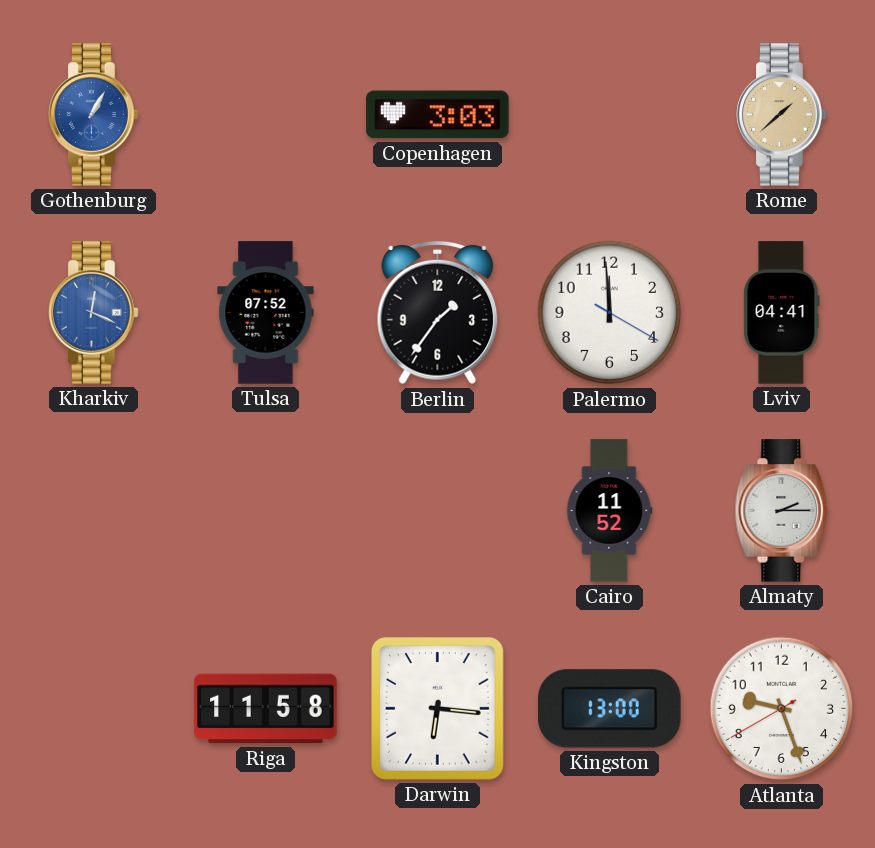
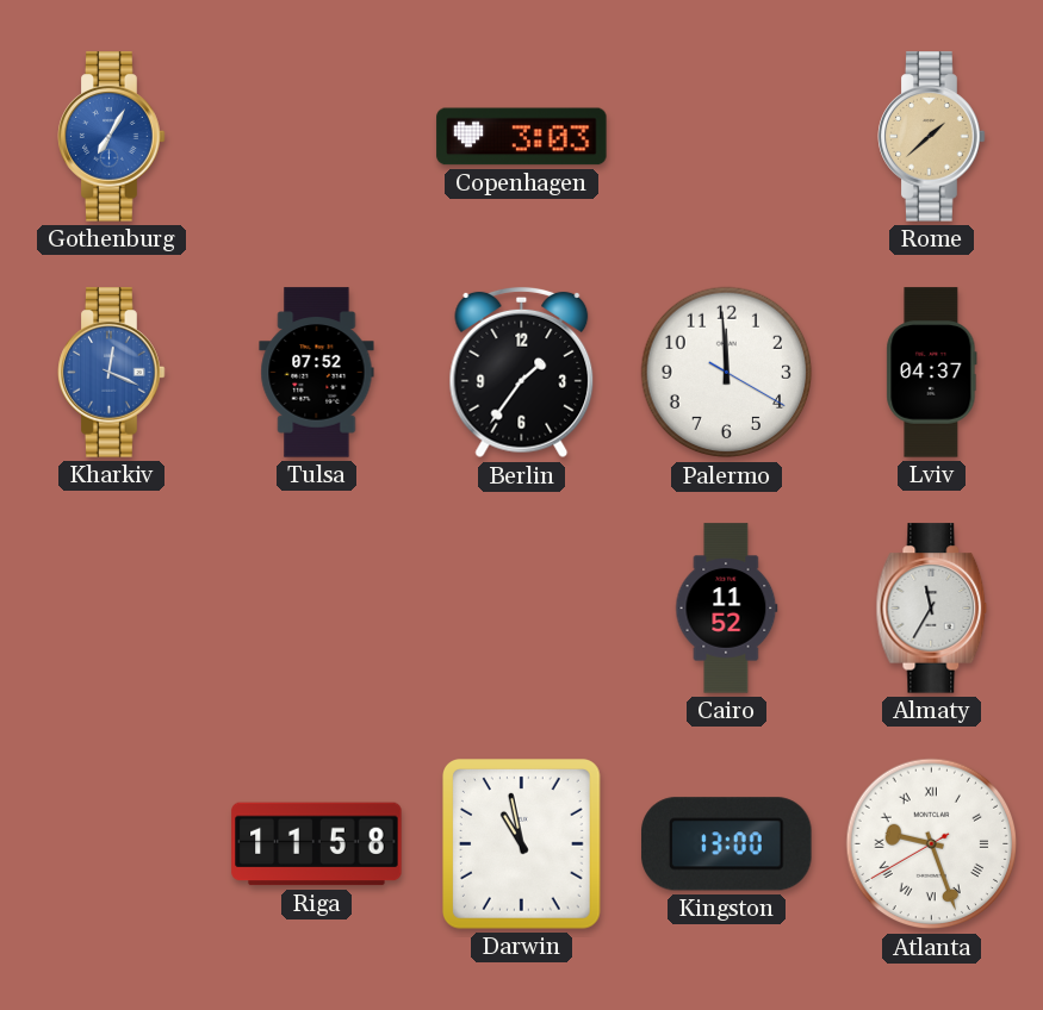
Gothenburg: 1:05 -> 7:05 (112, 137)
Lviv: 04:41 -> 04:37 (932, 373)
Almaty: 2:15 -> 11:35 (932, 609)
Darwin: 6:16 -> 10:58 (522, 844)
Atlanta numerals: Arabic -> Roman (932, 844)
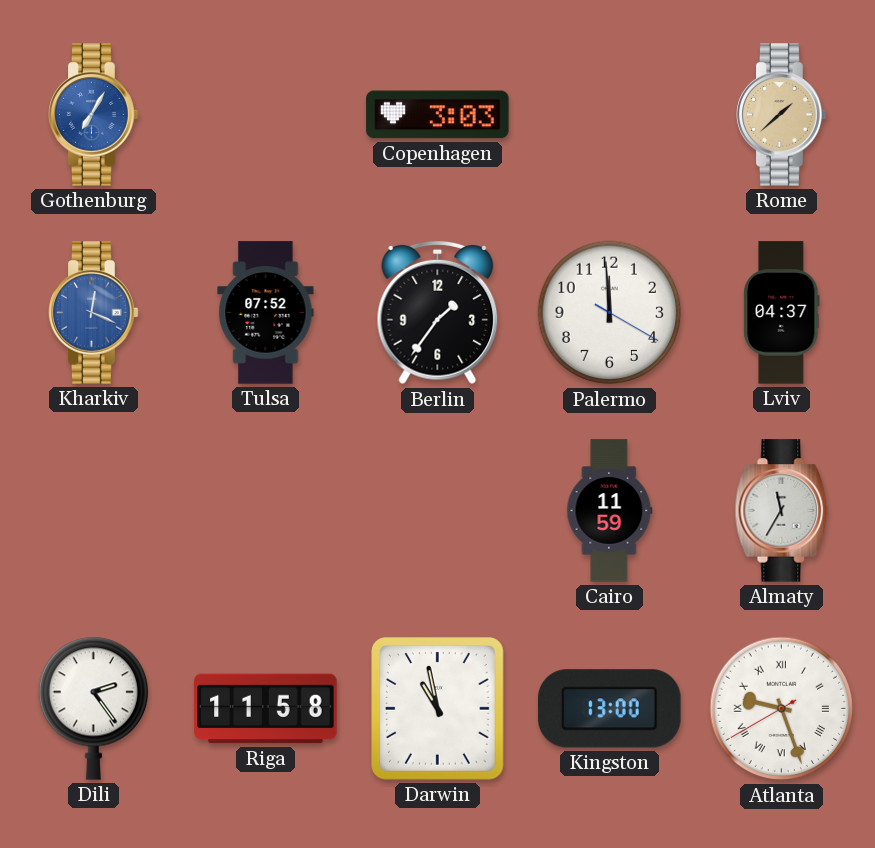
Cairo: 11:52 -> 11:59 (610, 511)
Dili: none -> 2:24 (93, 708)
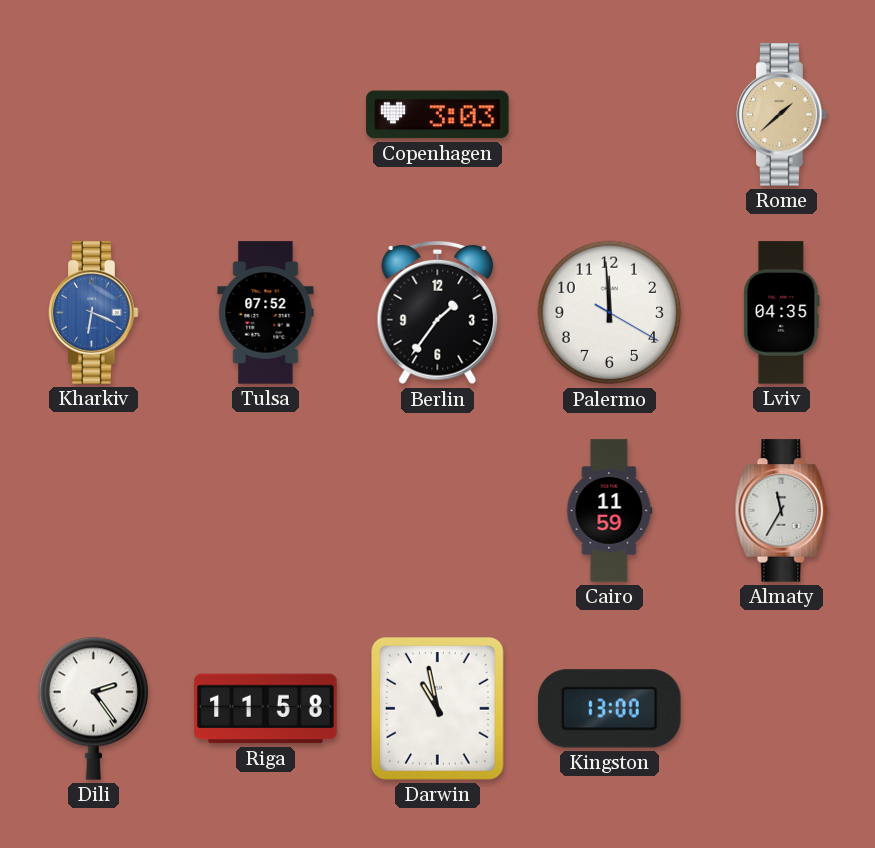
Gothenburg: 7:05 -> none (94, 115)
Kharkiv: 12:19 -> 6:19 (94, 313)
Lviv: 04:37 -> 04:35 (782, 313)
Atlanta: 9:26 -> none (782, 709)
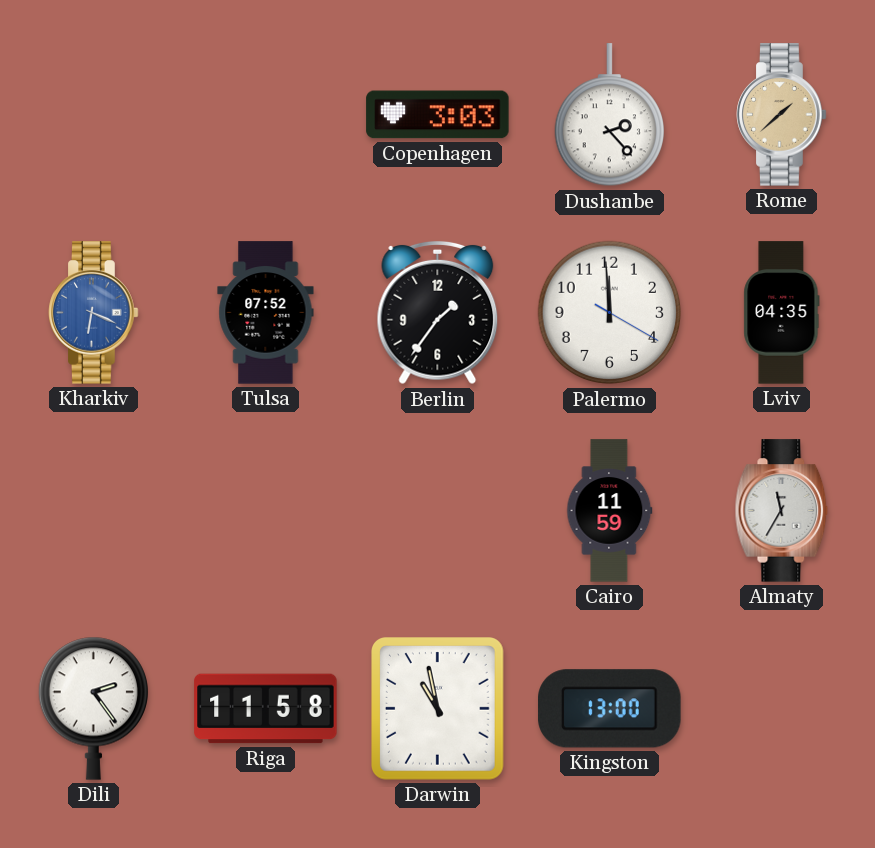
Dushanbe: none -> 2:23 (609, 115)
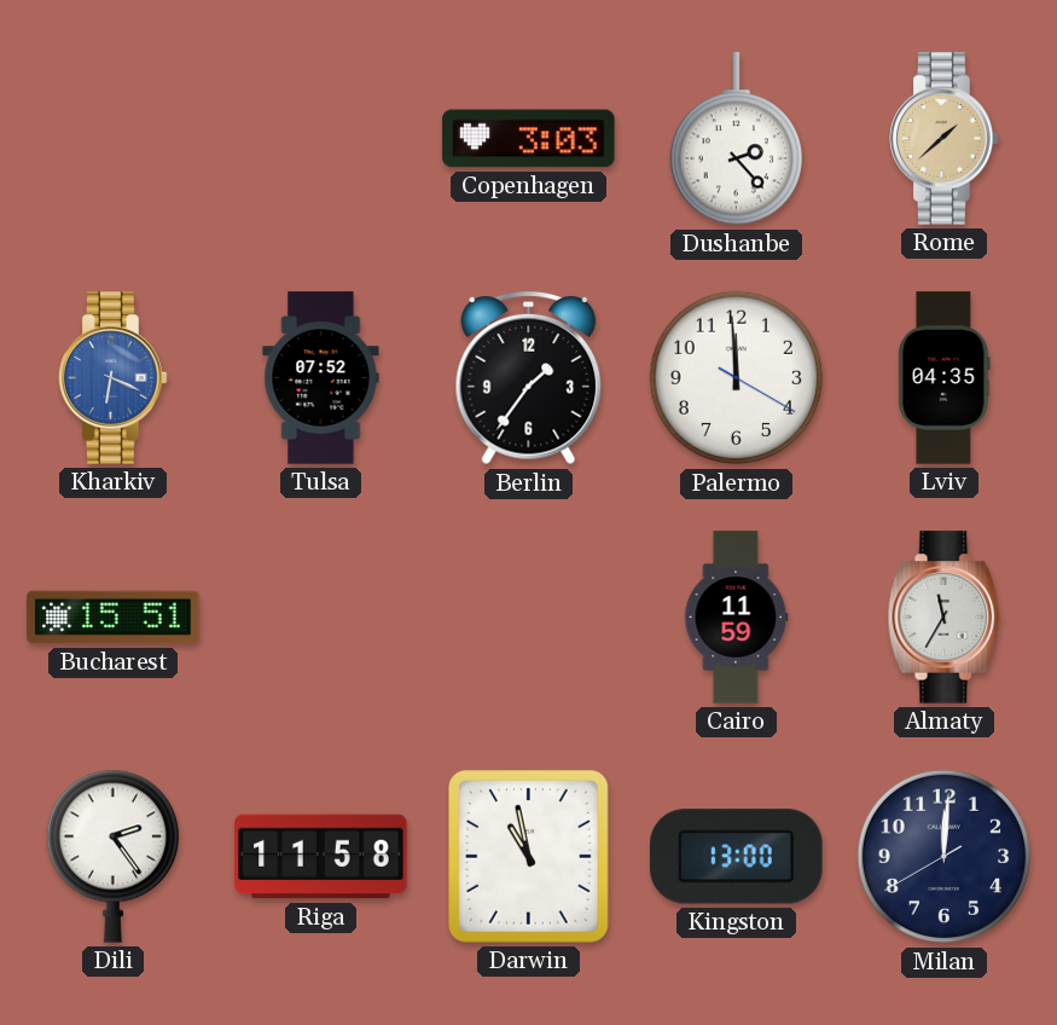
Bucharest: none -> 15:51 (114, 618)
Milan: none -> 12:00 (945, 857)
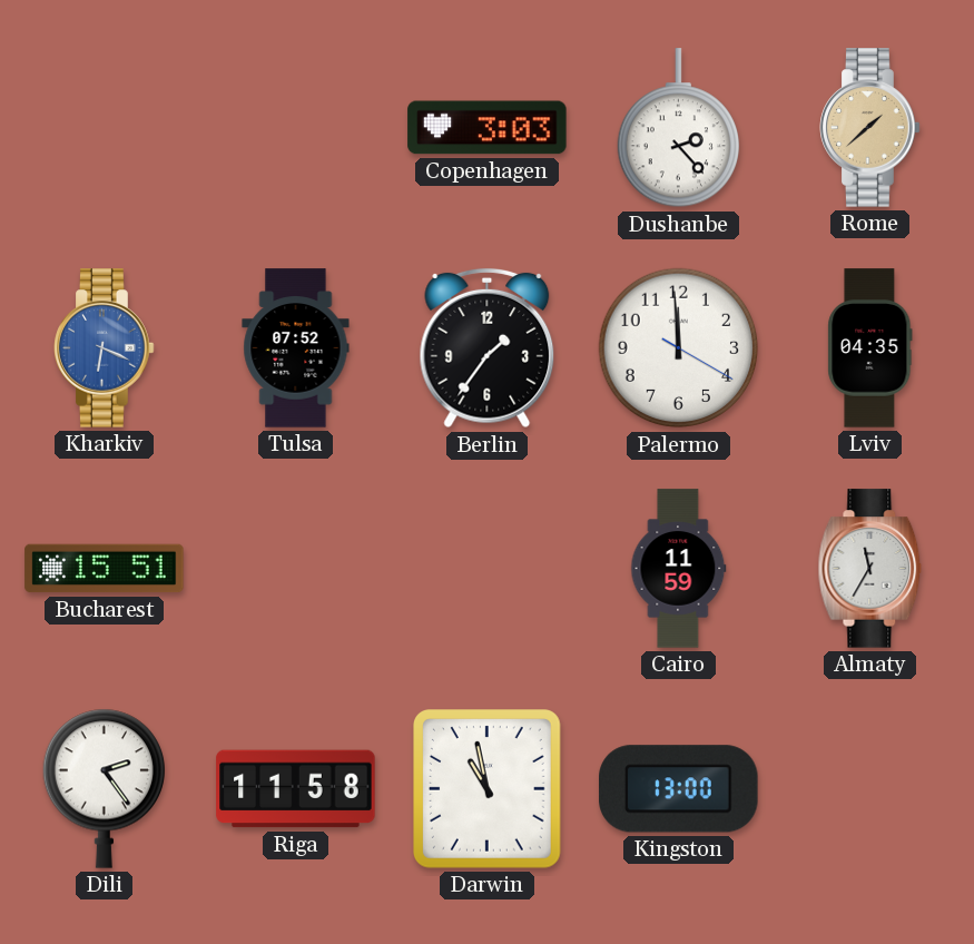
Milan: 12:00 -> none (945, 857)
